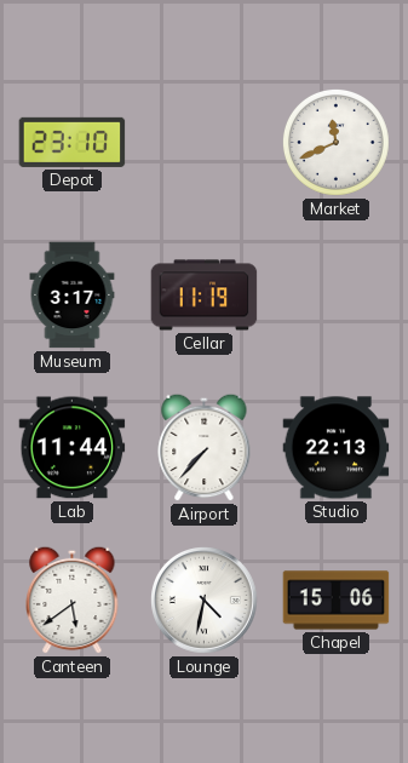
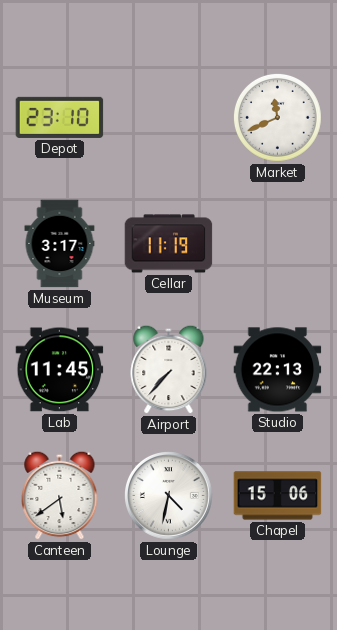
Lab: 11:44 -> 11:45 (60, 370)
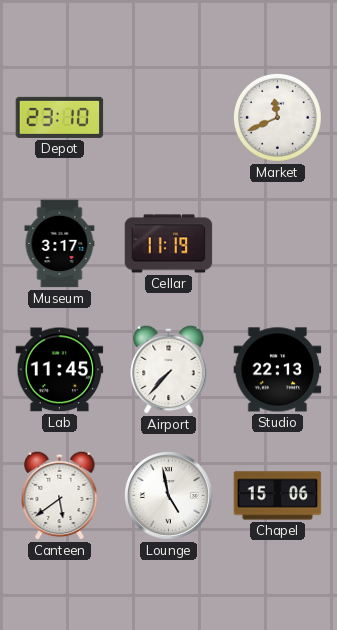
Lounge: 4:32 -> 4:58 (169, 496)
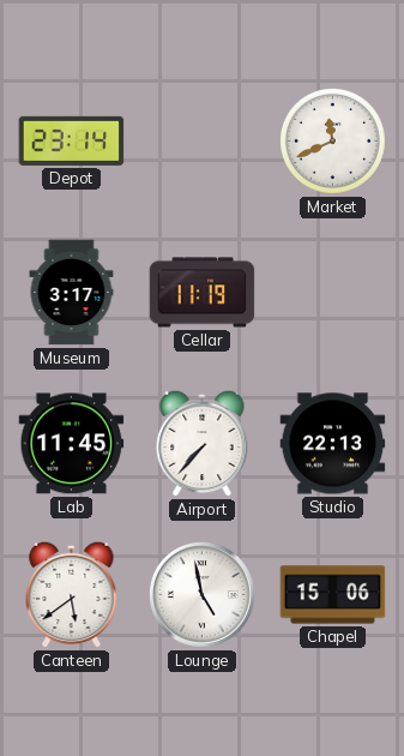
Depot: 23:10 -> 23:14 (72, 140)
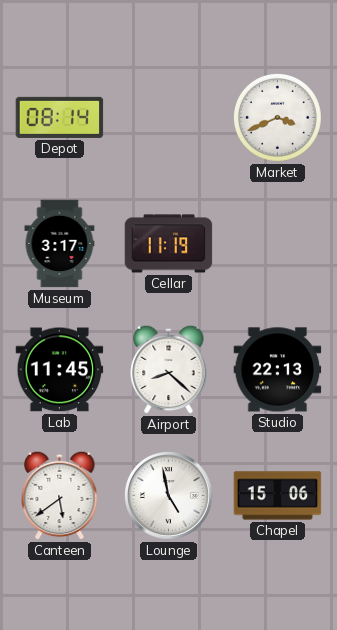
Depot: 23:14 -> 08:14 (60, 117)
Market: 11:41 -> 3:41 (277, 117)
Airport: 7:37 -> 8:22 (169, 369)
